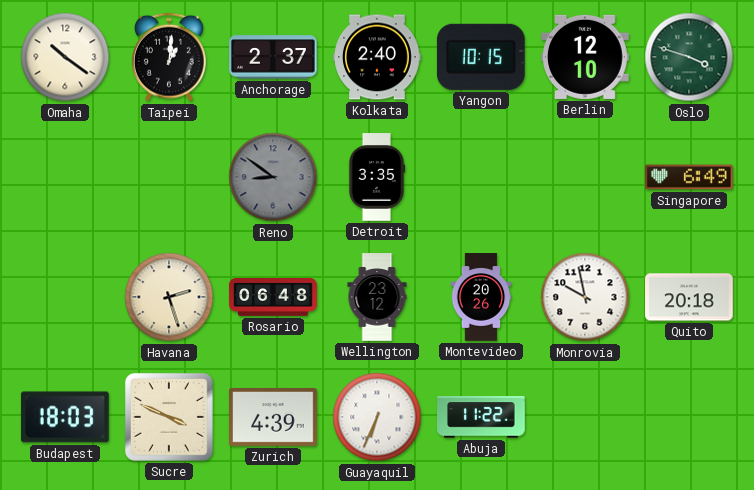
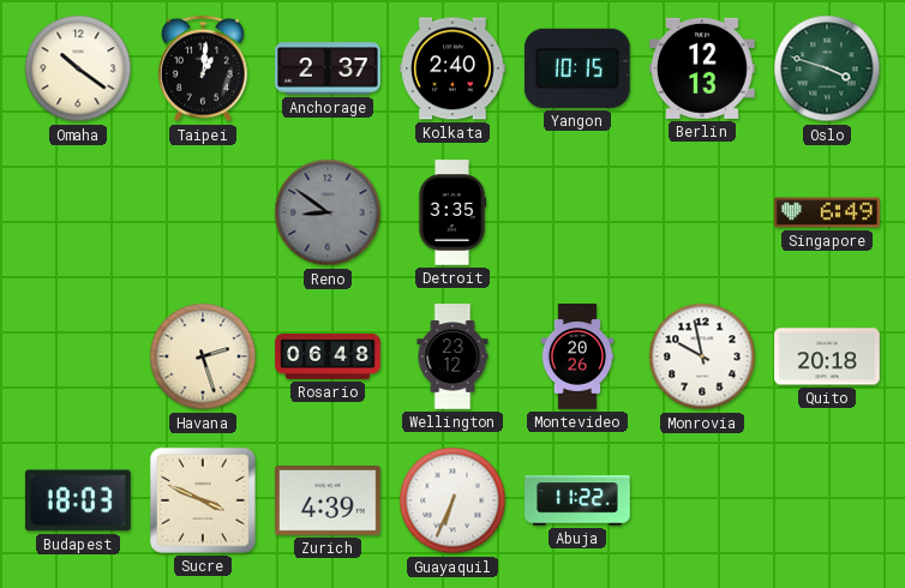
Berlin: 12:10 -> 12:13 (703, 68)
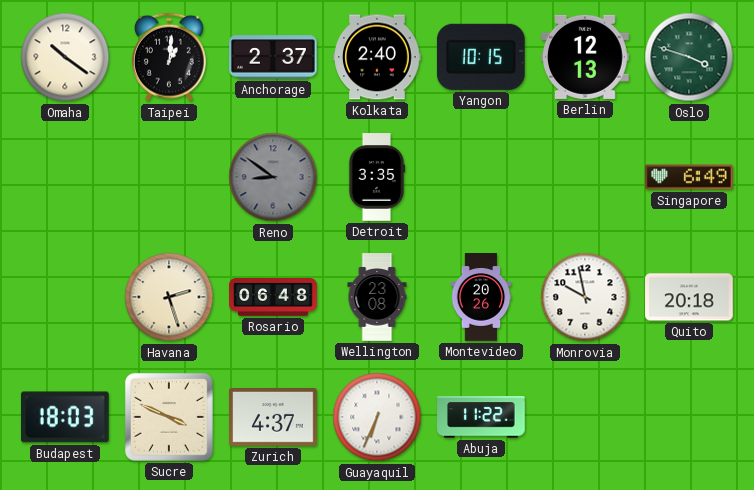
Wellington: 23:12 -> 23:08 (377, 297)
Zurich: 4:39 -> 4:37 (273, 418)
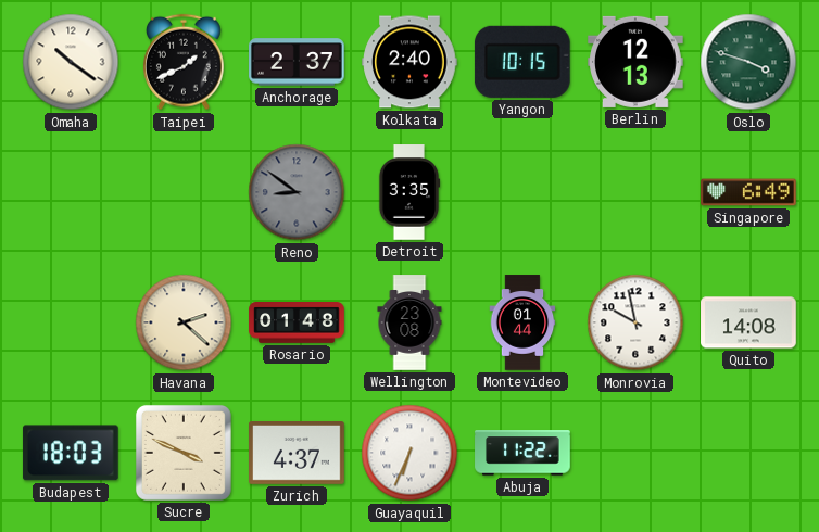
Taipei: 1:01 -> 1:41 (184, 62)
Havana: 2:27 -> 2:22 (184, 322)
Rosario: 06:48 -> 01:48 (297, 322)
Montevideo: 20:26 -> 01:44 (522, 322)
Quito: 20:18 -> 14:08 (748, 322)
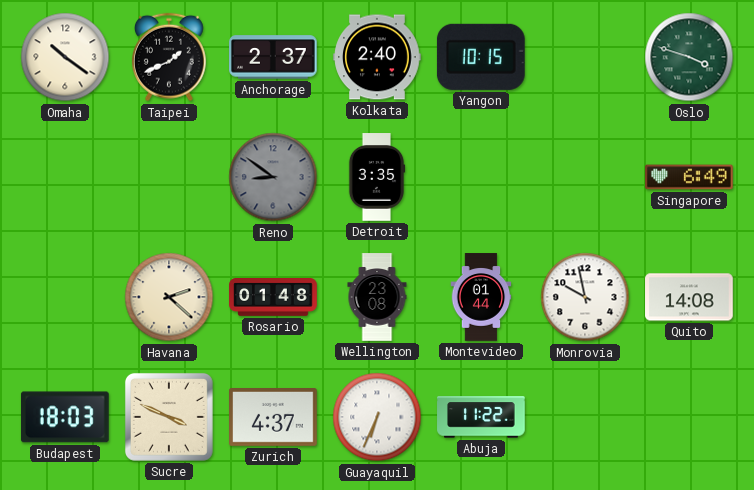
Berlin: 12:13 -> none (637, 62)
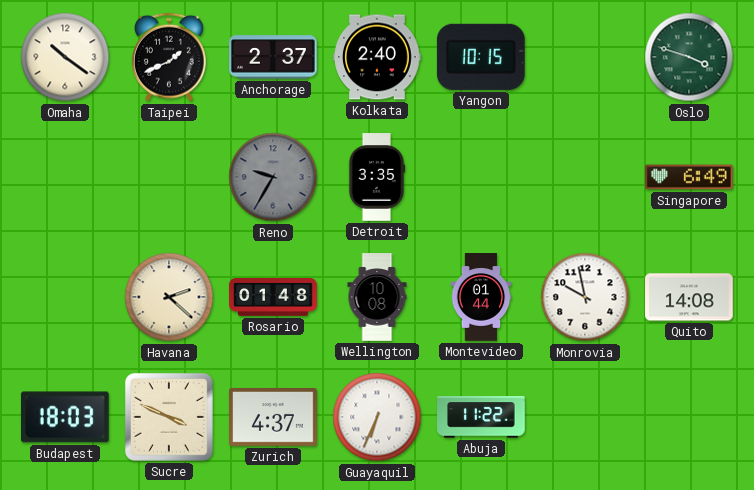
Reno: 8:51 -> 9:35 (273, 177)
Wellington: 23:08 -> 10:08 (377, 297)
